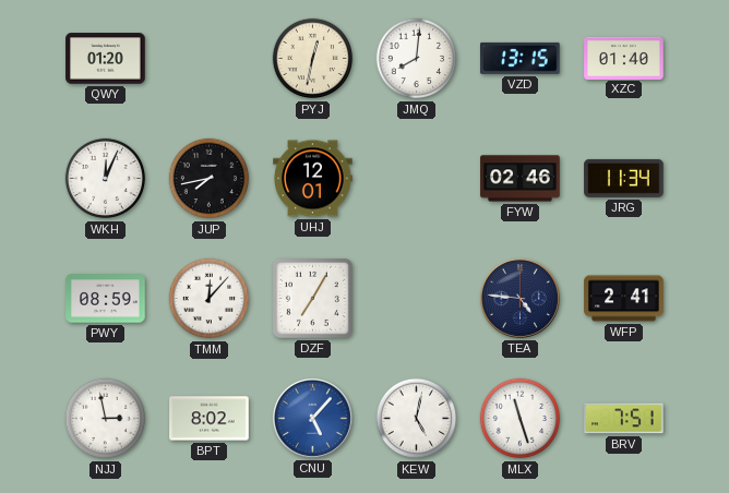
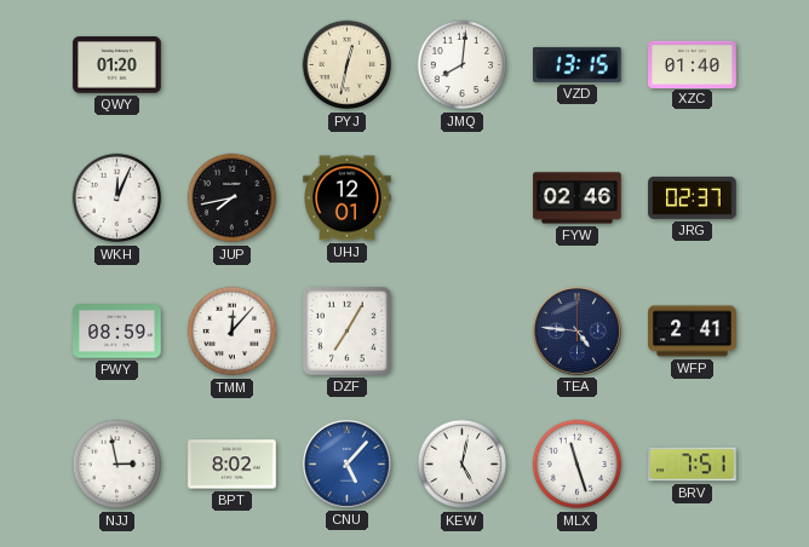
JRG: 11:34 -> 02:37 (693, 197)
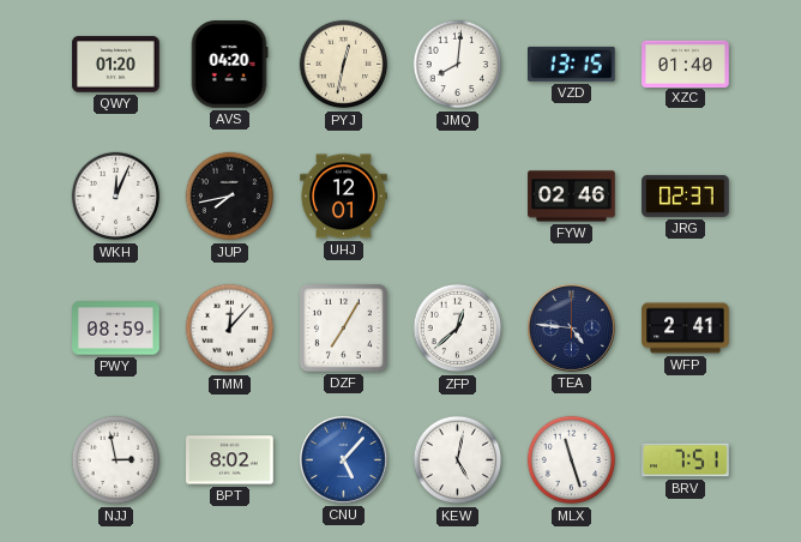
AVS: none -> 04:20 (229, 65)
ZFP: none -> 12:38 (458, 329)
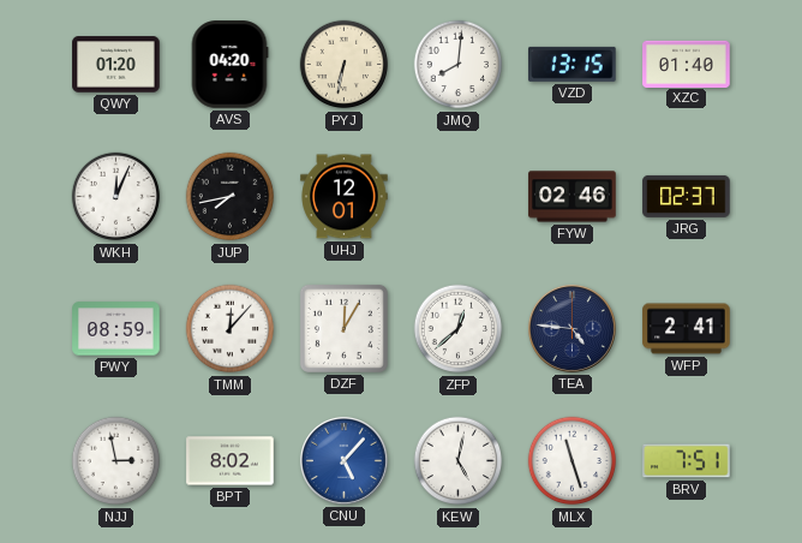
PYJ: 12:32 -> 6:32 (345, 65)
DZF: 7:05 -> 12:05 (343, 328)
